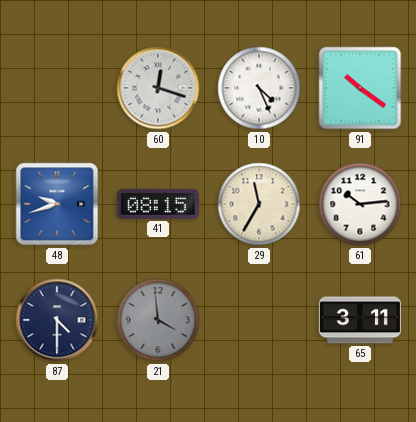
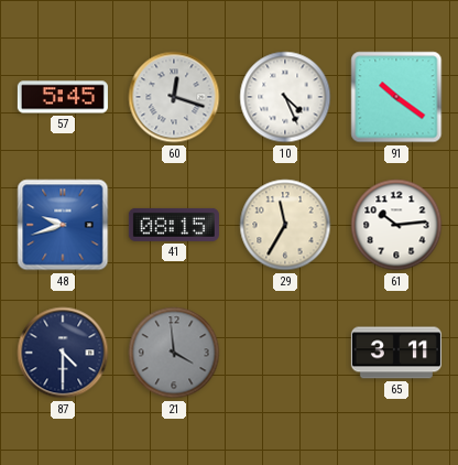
57: none -> 5:45 (63, 97)
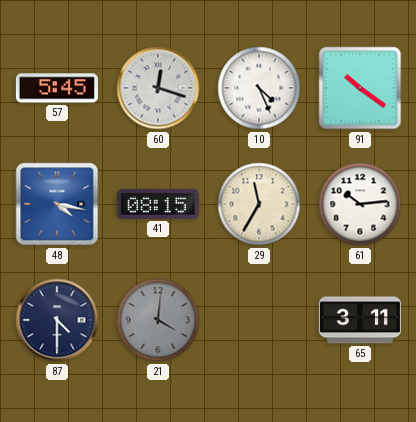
48: 9:42 -> 4:17 (57, 204)
21: 3:59 -> 4:01 (158, 320)
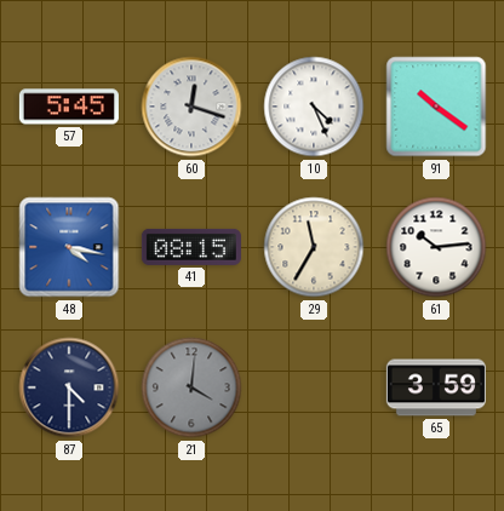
65: 3:11 -> 3:59 (436, 387)
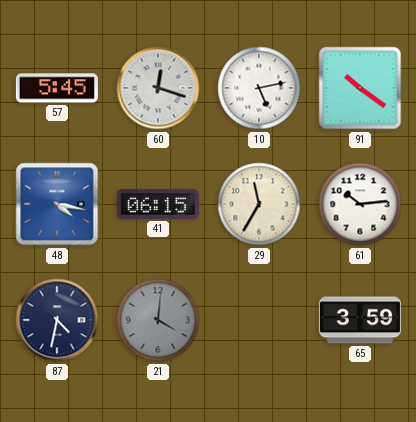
10: 4:26 -> 5:13 (259, 88)
41: 08:15 -> 06:15 (158, 204)
87: 4:30 -> 4:32 (57, 320)
